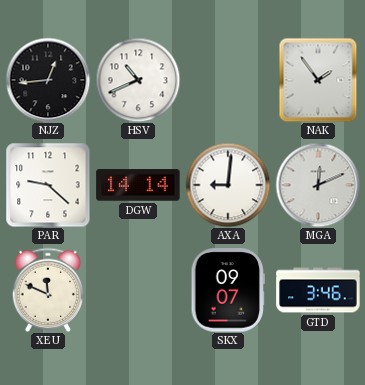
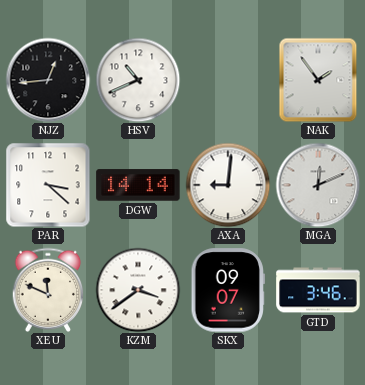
PAR: 9:22 -> 3:22 (48, 185)
KZM: none -> 3:39 (138, 290)
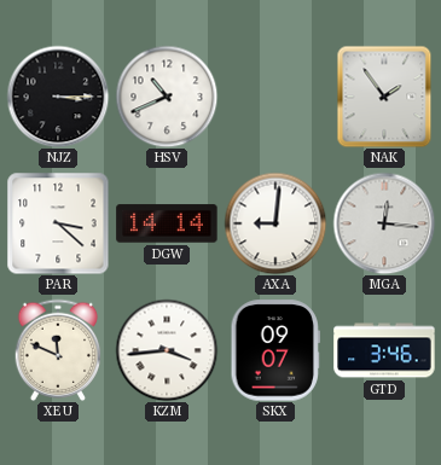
NJZ: 12:44 -> 3:15 (58, 97)
MGA: 12:11 -> 12:16 (384, 223)
KZM: 3:39 -> 3:44 (167, 350)
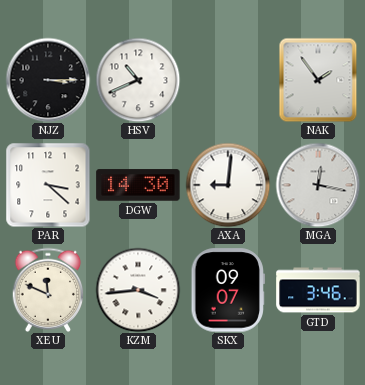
DGW: 14:14 -> 14:30 (138, 185)
MGA: 12:16 -> 12:17 (318, 185)
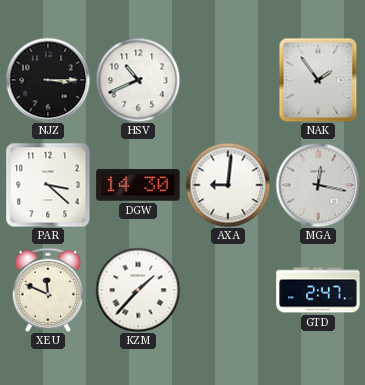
KZM: 3:44 -> 1:37 (138, 290)
SKX: 09:07 -> none (227, 290)
GTD: 3:46 -> 2:47 (318, 290)
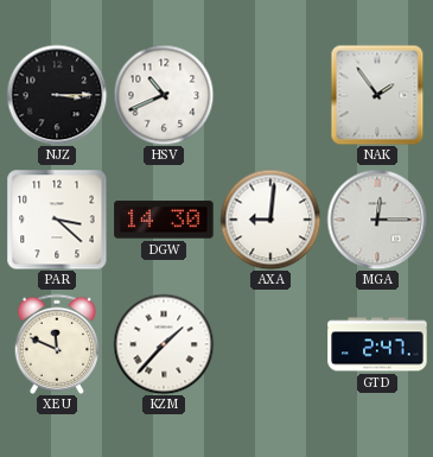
MGA: 12:17 -> 12:15 (377, 220)
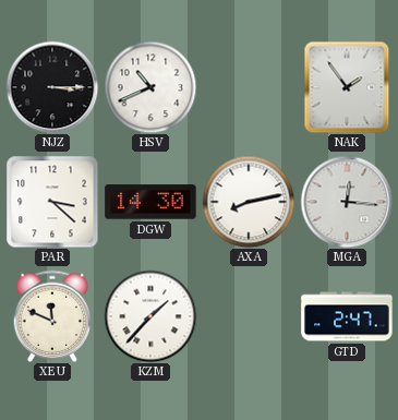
AXA: 9:01 -> 8:13 (249, 202)
MGA: 12:15 -> 12:16 (347, 202)
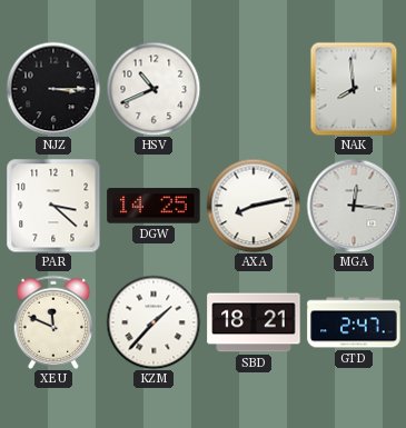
NAK: 1:54 -> 7:59 (354, 89)
DGW: 14:30 -> 14:25 (154, 206)
SBD: none -> 18:21 (254, 322)
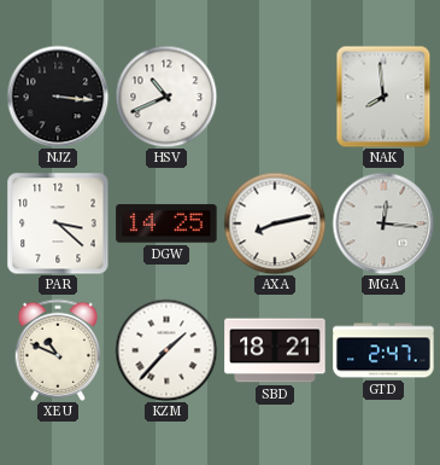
NJZ: 3:15 -> 3:16 (58, 97)
XEU: 11:49 -> 10:49 (58, 349)
